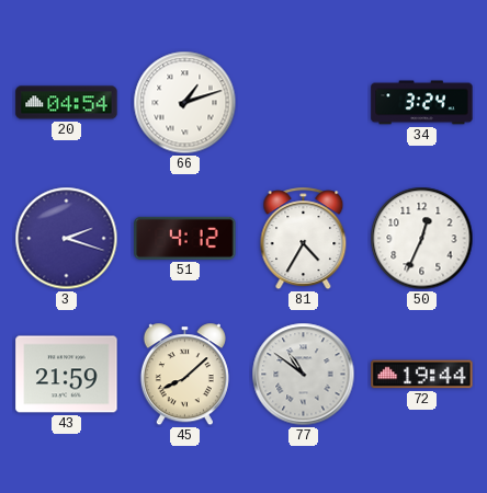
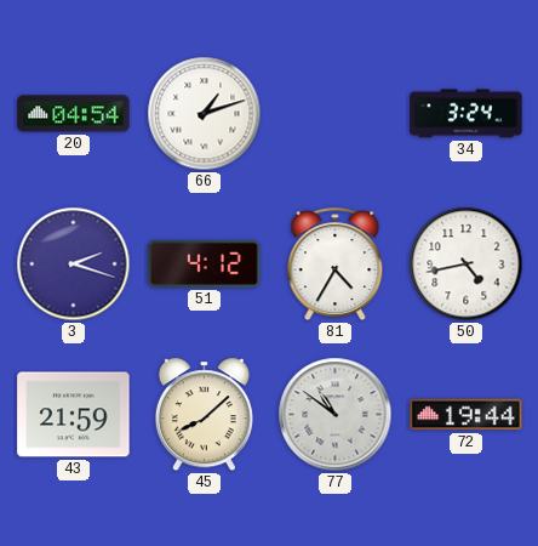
50: 12:34 -> 4:43 (467, 265)
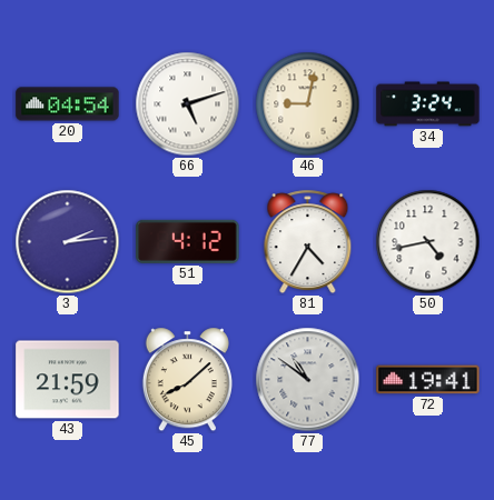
66: 1:12 -> 5:12 (188, 104)
46: none -> 9:02 (308, 104)
3: 2:18 -> 2:14 (68, 242)
72: 19:44 -> 19:41 (428, 380)
